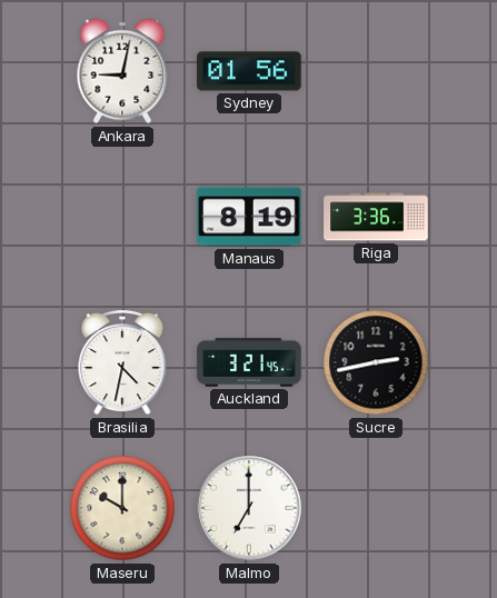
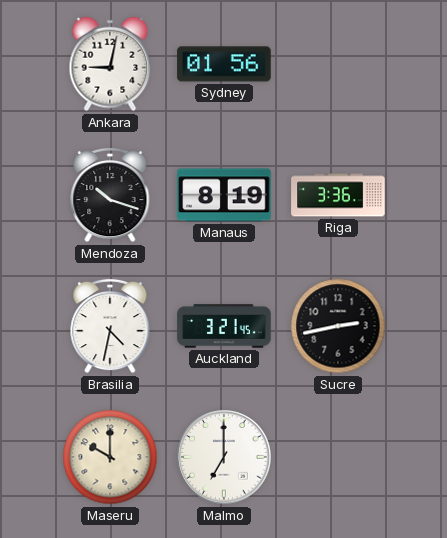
Mendoza: none -> 10:18 (110, 195)
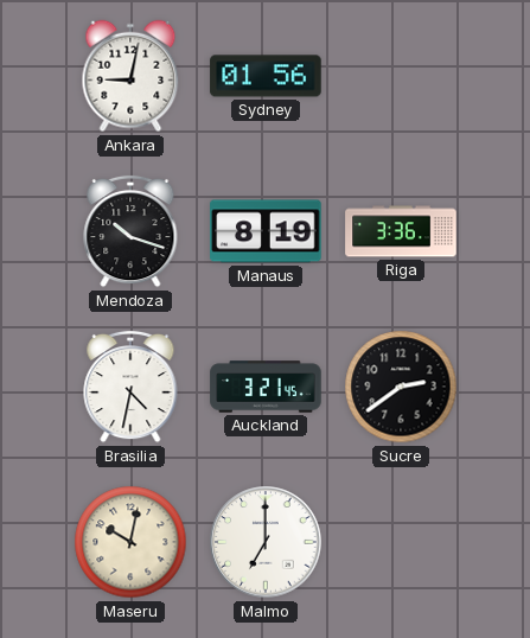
Sucre: 2:43 -> 2:39 (401, 387)
Maseru: 10:00 -> 10:02 (130, 542)
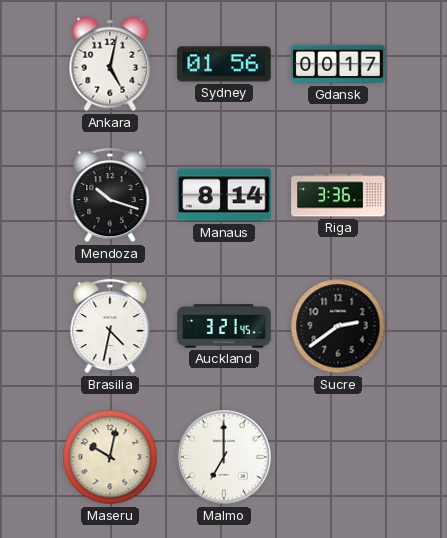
Ankara: 9:02 -> 5:02 (110, 64)
Gdansk: none -> 00:17 (338, 64)
Manaus: 8:19 -> 8:14 (224, 195)
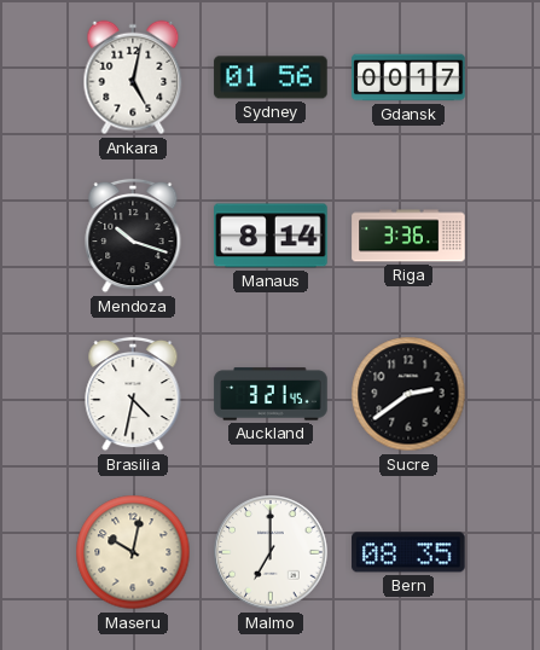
Bern: none -> 08:35 (408, 552)
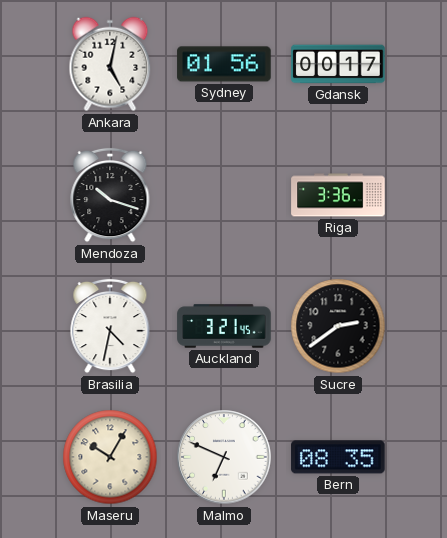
Manaus: 8:14 -> none (271, 236)
Maseru: 10:02 -> 10:05 (110, 457)
Malmo: 7:00 -> 6:49 (224, 457)
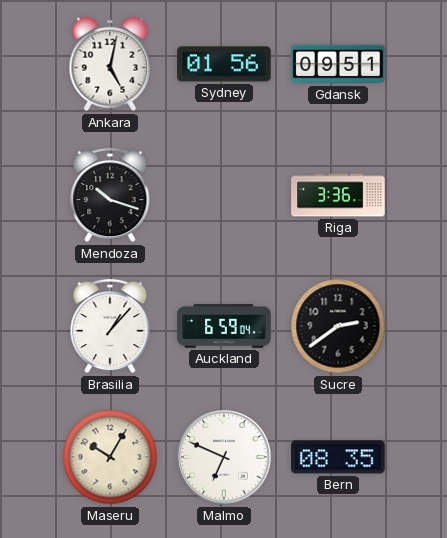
Gdansk: 00:17 -> 09:51 (338, 64)
Brasilia: 4:32 -> 1:07 (110, 326)
Auckland: 3:21 -> 6:59 (224, 326)
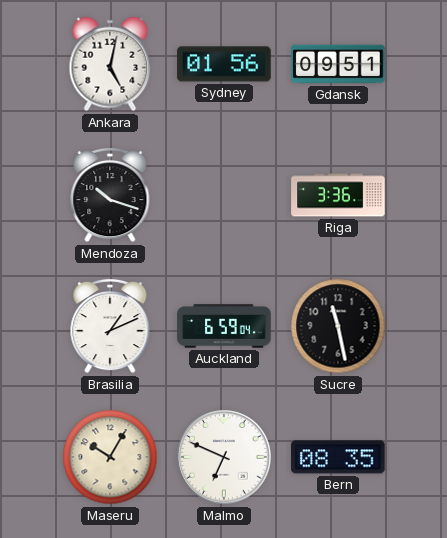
Brasilia: 1:07 -> 1:11 (110, 326)
Sucre: 2:39 -> 11:28 (338, 326)
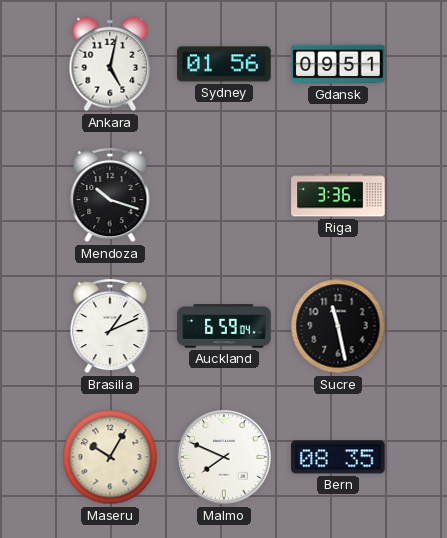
Malmo: 6:49 -> 7:49 (224, 457)
